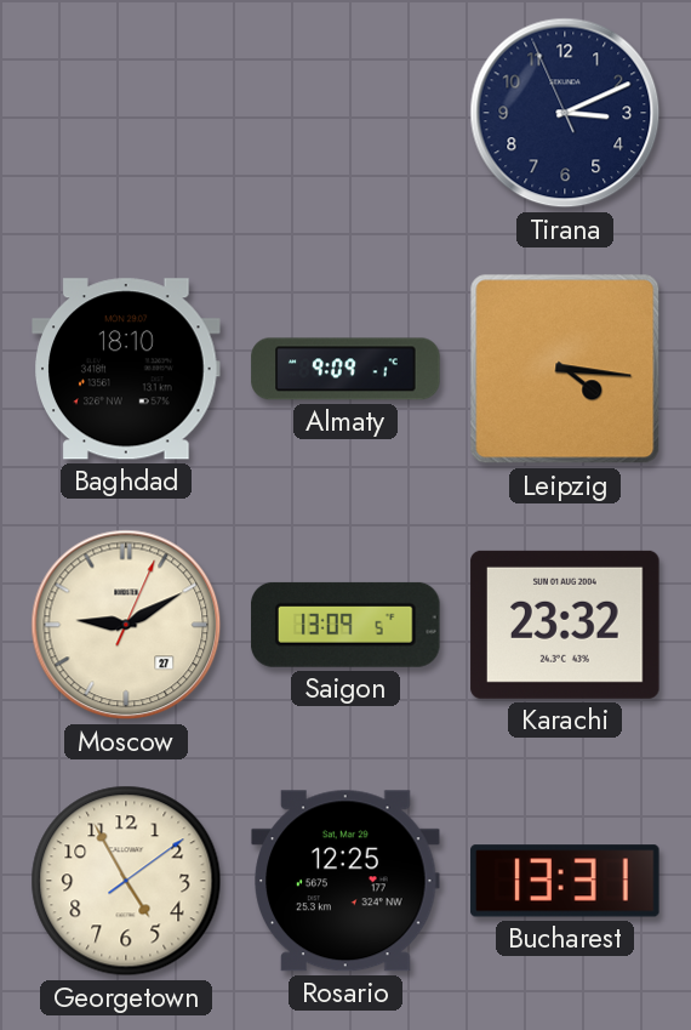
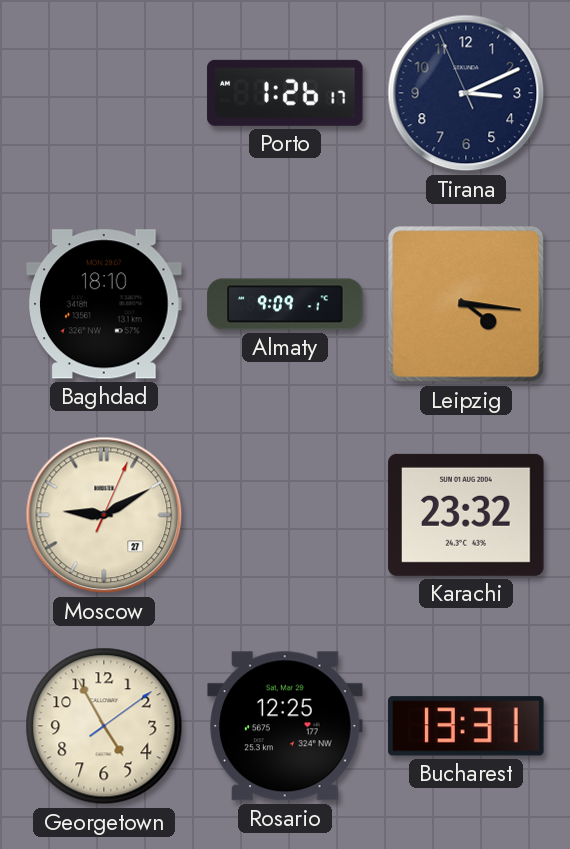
Porto: none -> 1:26 (285, 93)
Saigon: 13:09 -> none (345, 625)
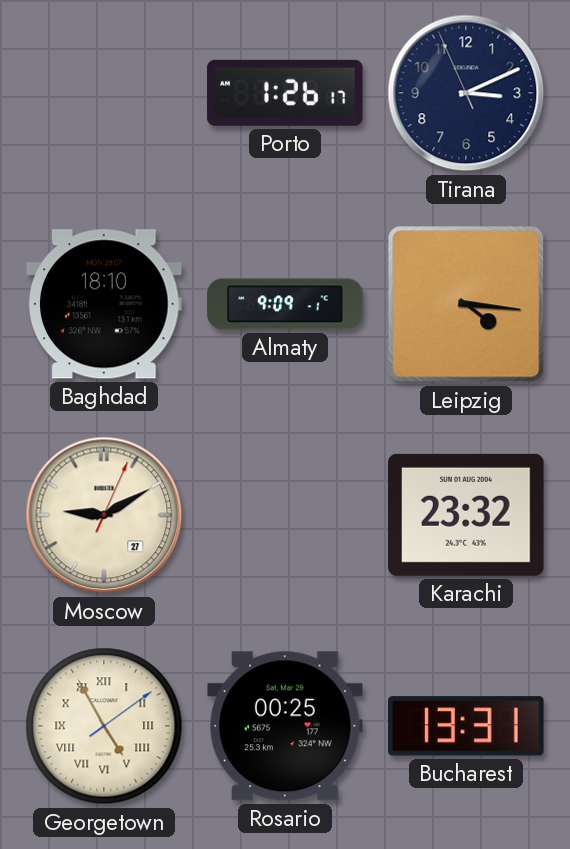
Georgetown numerals: Arabic -> Roman (104, 726)
Rosario: 12:25 -> 00:25 (285, 726)
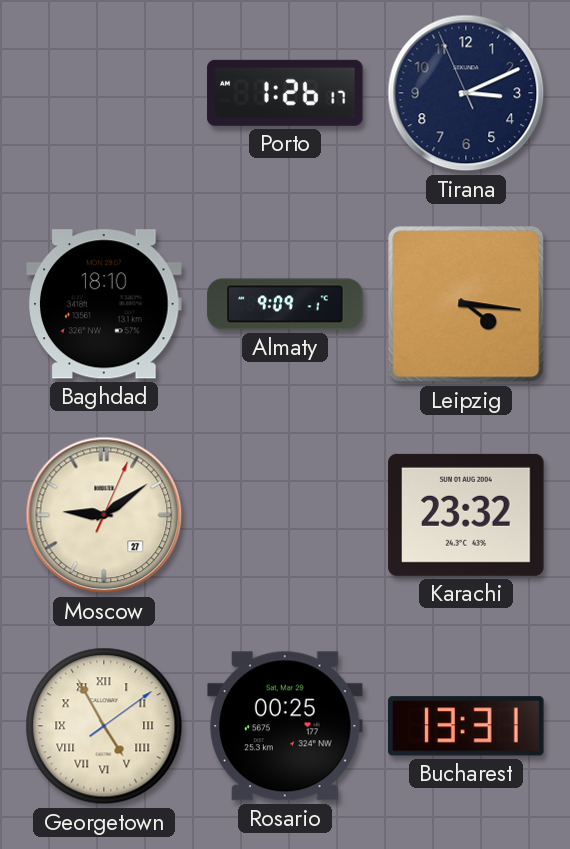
Moscow: 9:10 -> 9:09 (104, 515)
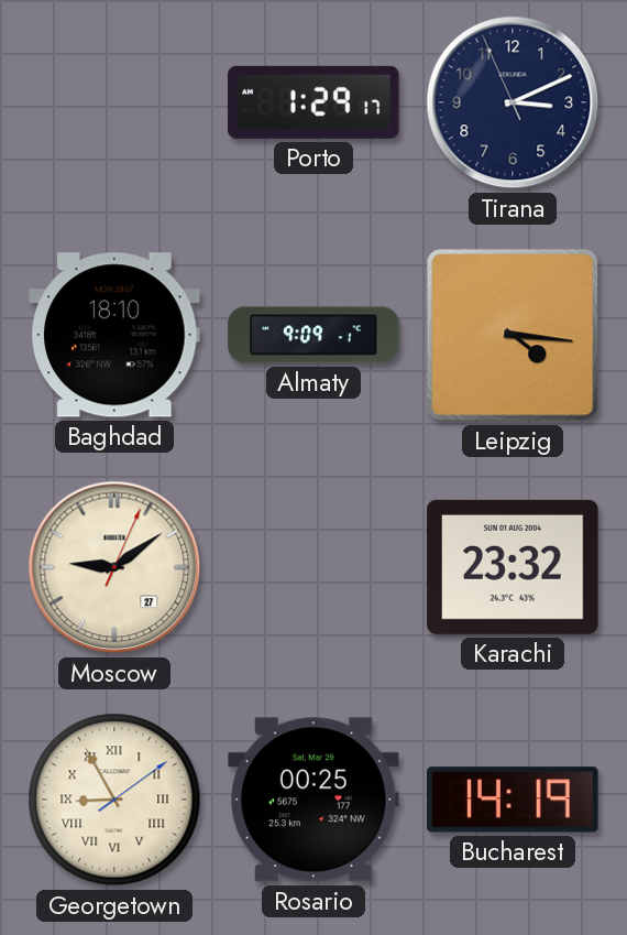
Porto: 1:26 -> 1:29 (313, 102)
Georgetown: 4:55 -> 8:55 (114, 800)
Bucharest: 13:31 -> 14:19 (513, 800)
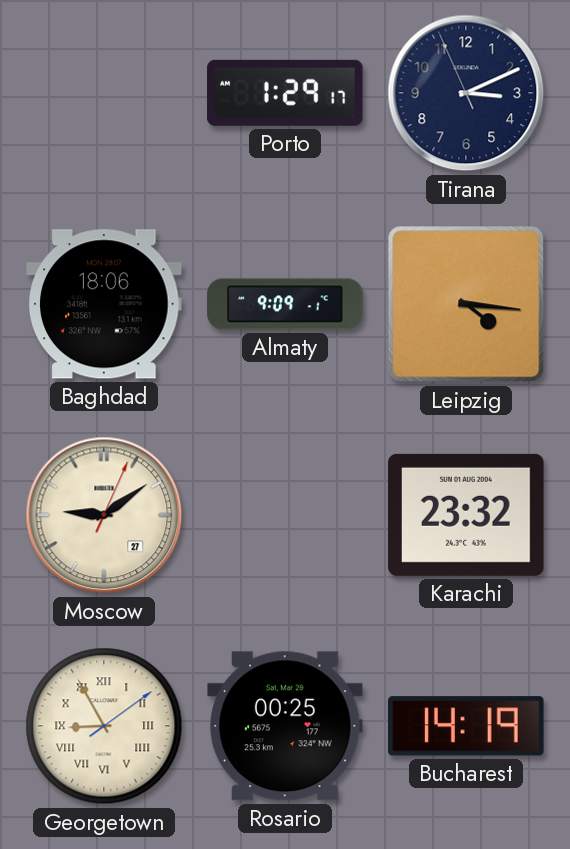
Baghdad: 18:10 -> 18:06 (104, 304)
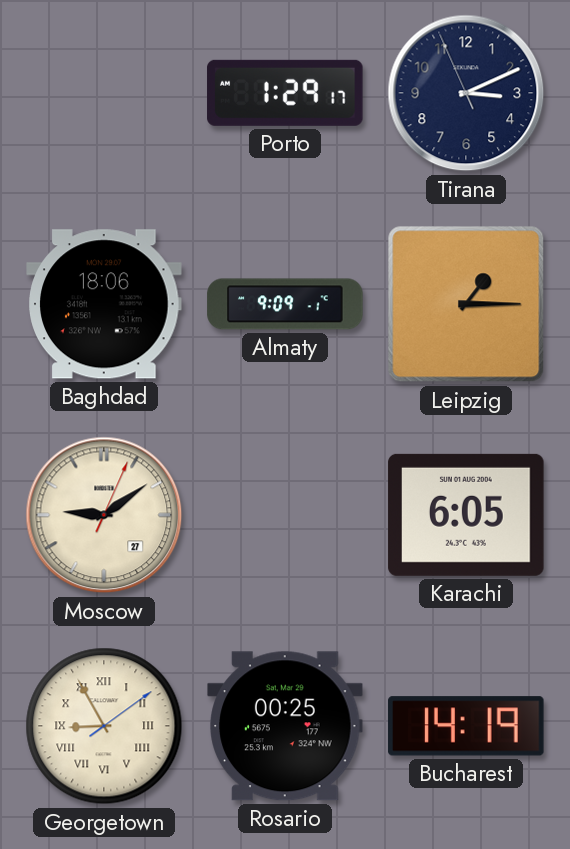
Leipzig: 4:16 -> 1:15 (466, 304)
Karachi: 23:32 -> 6:05 (466, 515)
